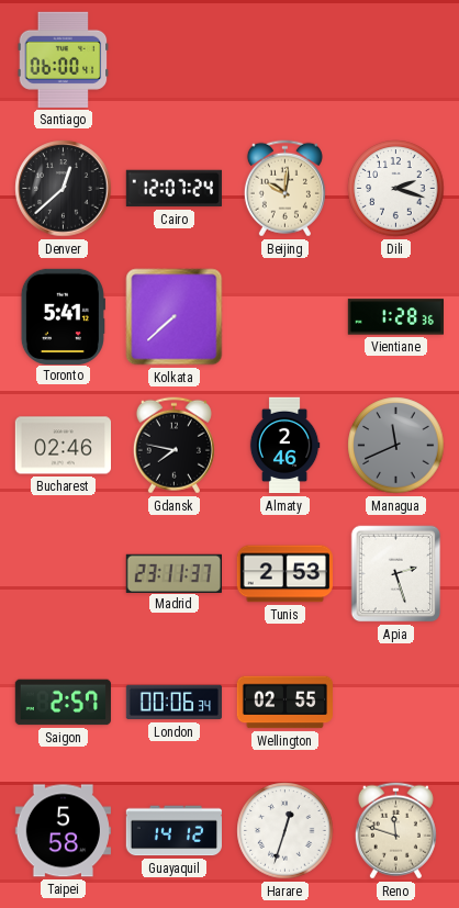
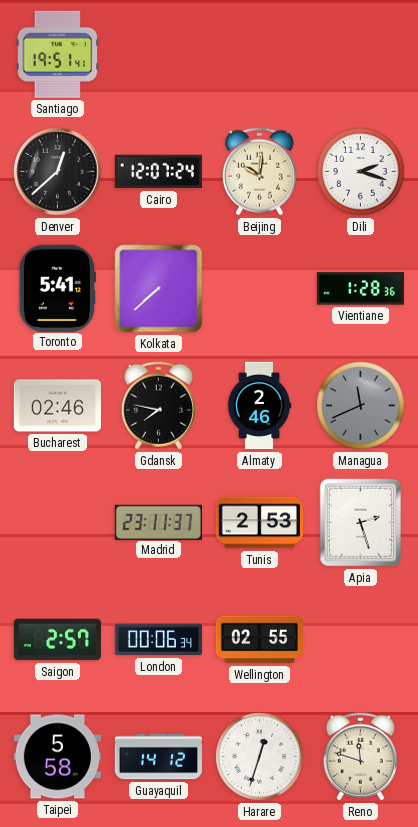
Santiago: 06:00 -> 19:51 (58, 54)
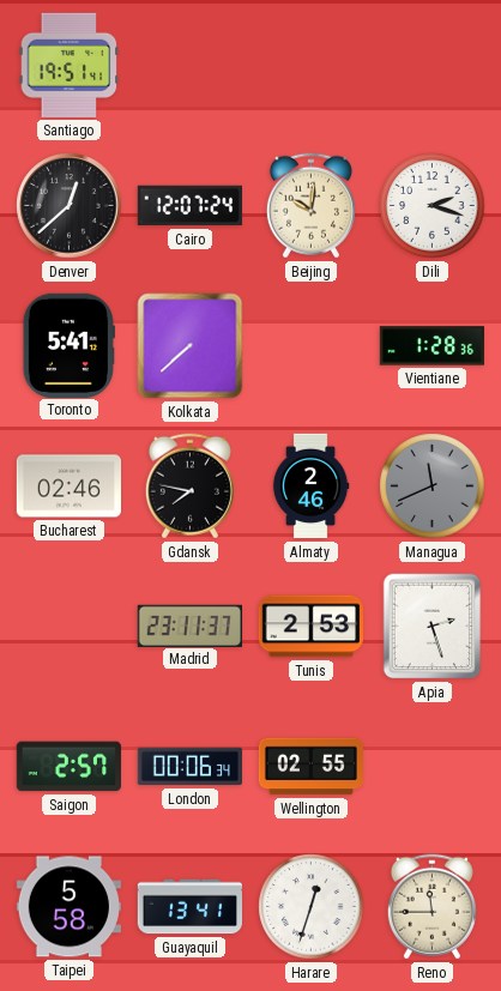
Guayaquil: 14:12 -> 13:41 (189, 907)
Reno: 11:48 -> 11:45 (431, 907)
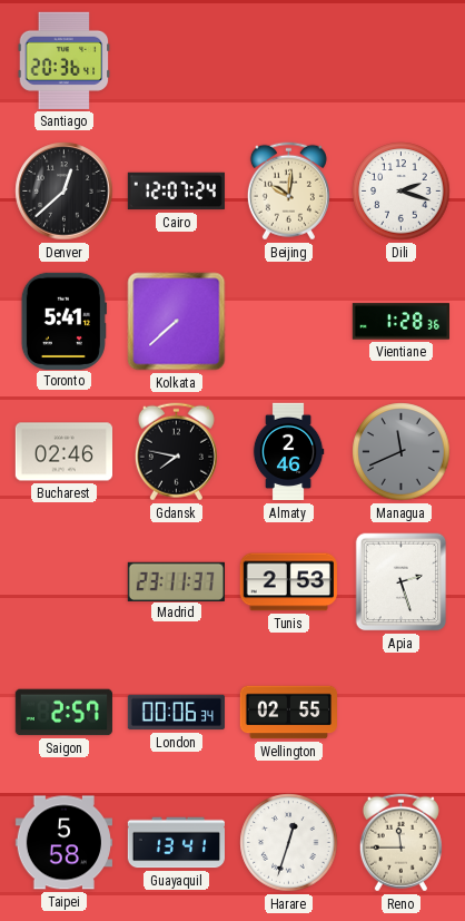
Santiago: 19:51 -> 20:36 (65, 60)
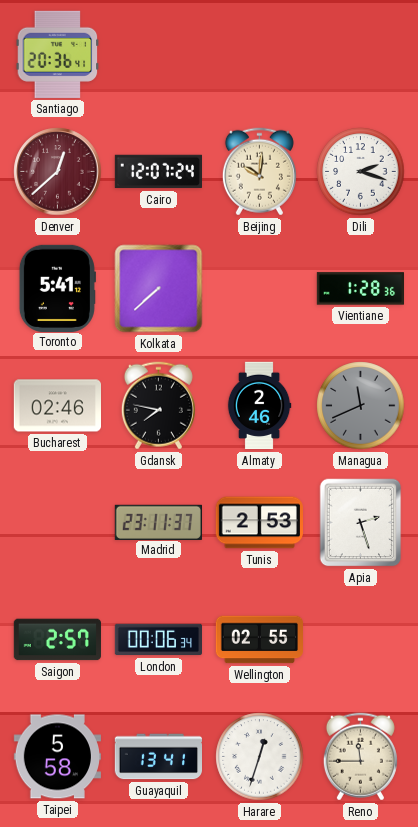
Denver dial: black -> burgundy (58, 172)
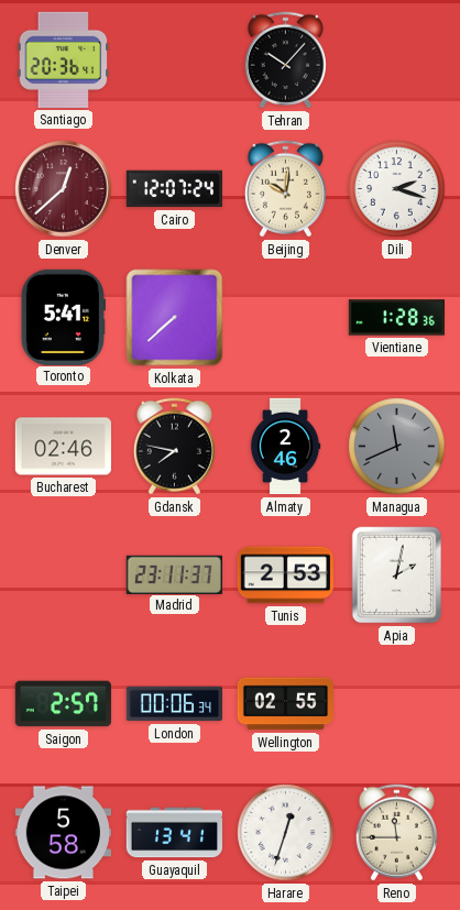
Tehran: none -> 10:07 (285, 61)
Apia: 2:27 -> 2:02 (397, 575)
